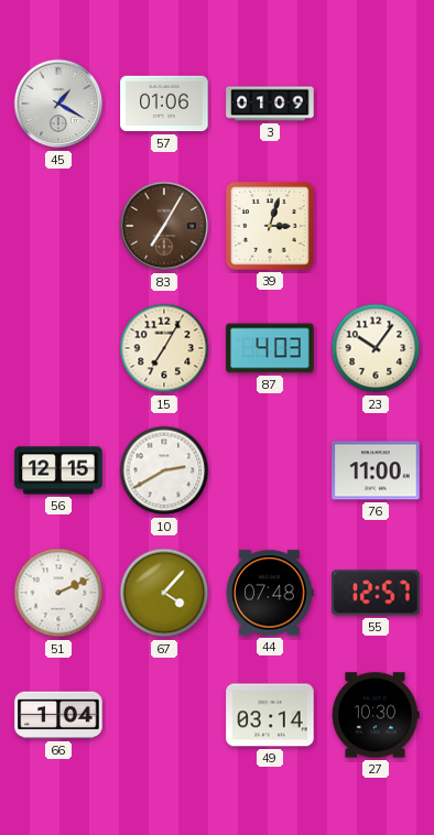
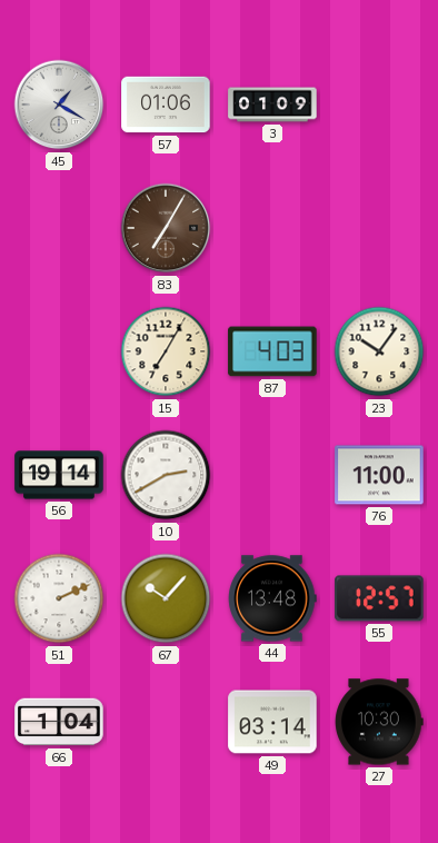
39: 3:03 -> none (270, 226)
56: 12:15 -> 19:14 (59, 475)
67: 4:07 -> 10:07 (166, 598)
44: 07:48 -> 13:48 (272, 598)
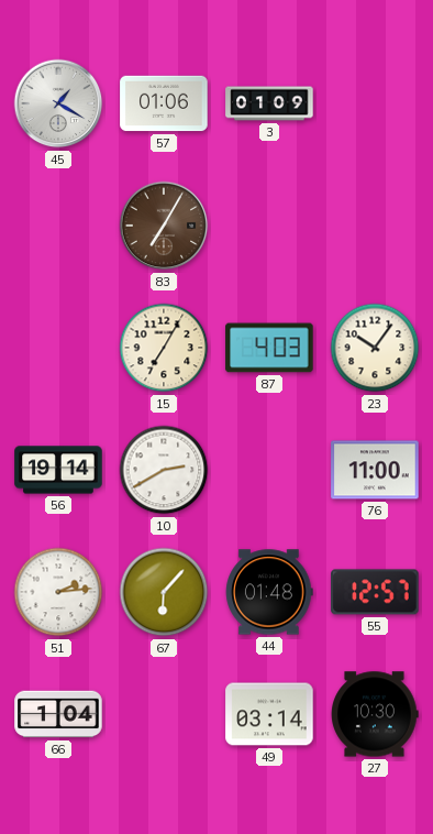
51: 2:11 -> 2:14 (58, 592)
67: 10:07 -> 6:07 (164, 592)
44: 13:48 -> 01:48 (269, 592)
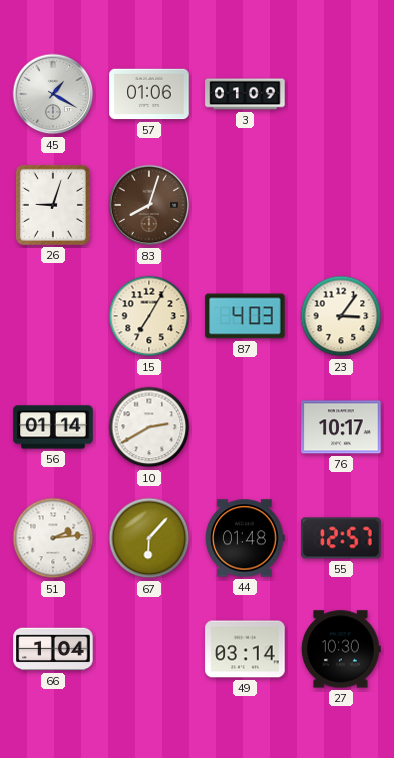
26: none -> 9:03 (53, 205)
83: 7:05 -> 8:03 (149, 205)
23: 10:06 -> 3:06 (341, 316)
56: 19:14 -> 01:14 (53, 427)
76: 11:00 -> 10:17 (341, 427)
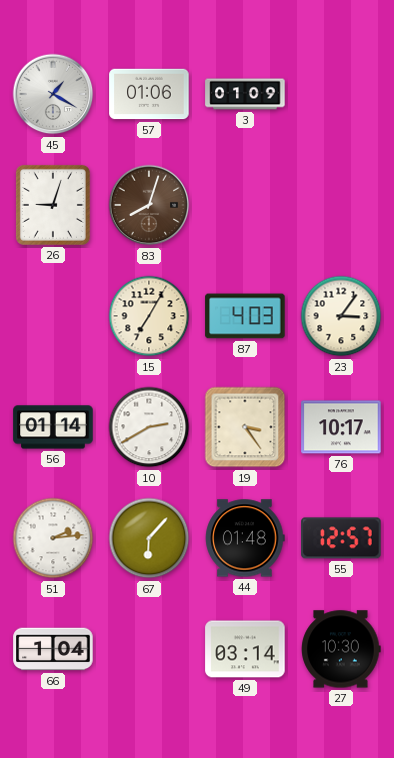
19: none -> 3:24 (245, 427)
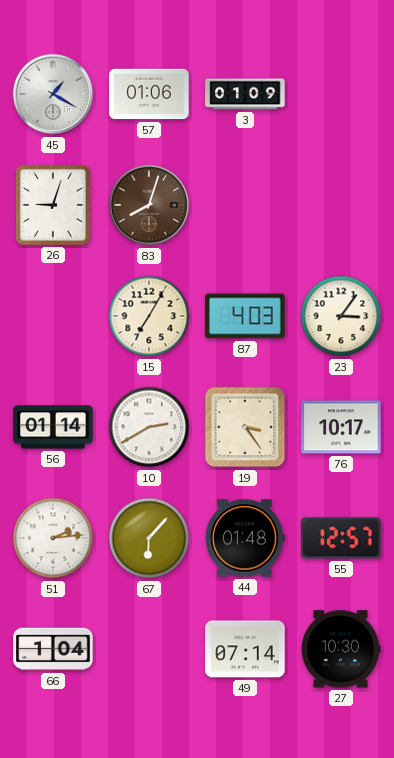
49: 03:14 -> 07:14 (245, 649)
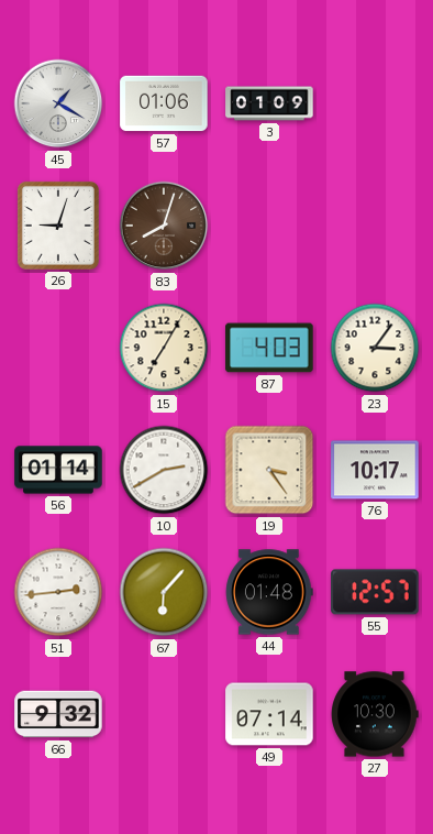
51: 2:14 -> 2:44 (58, 592)
66: 1:04 -> 9:32 (58, 714)
